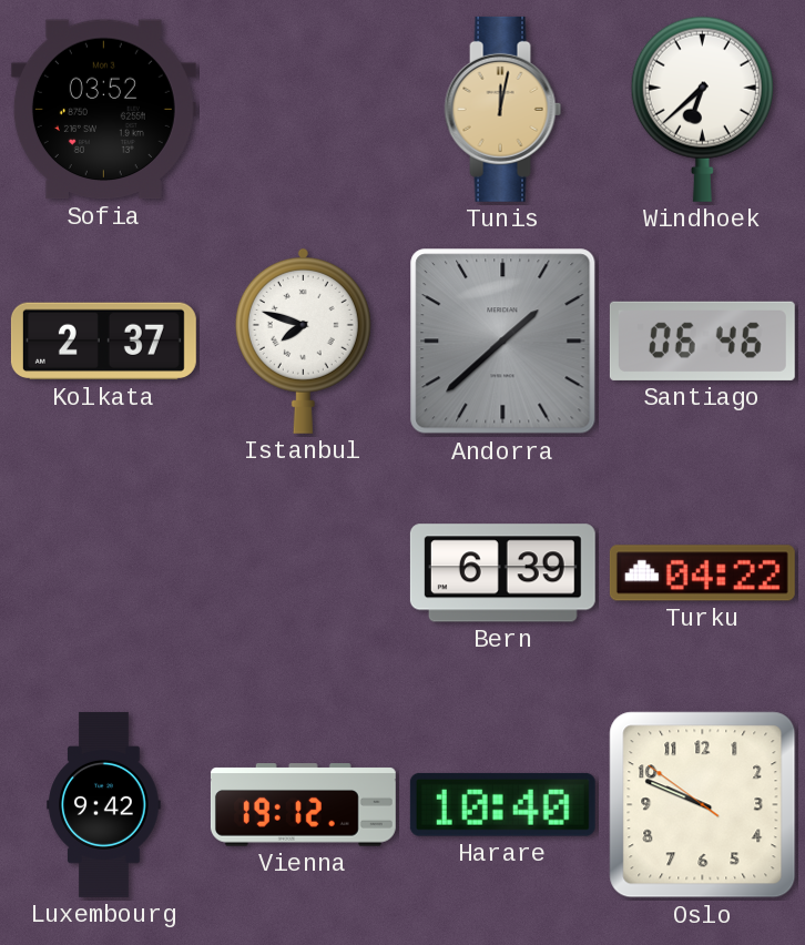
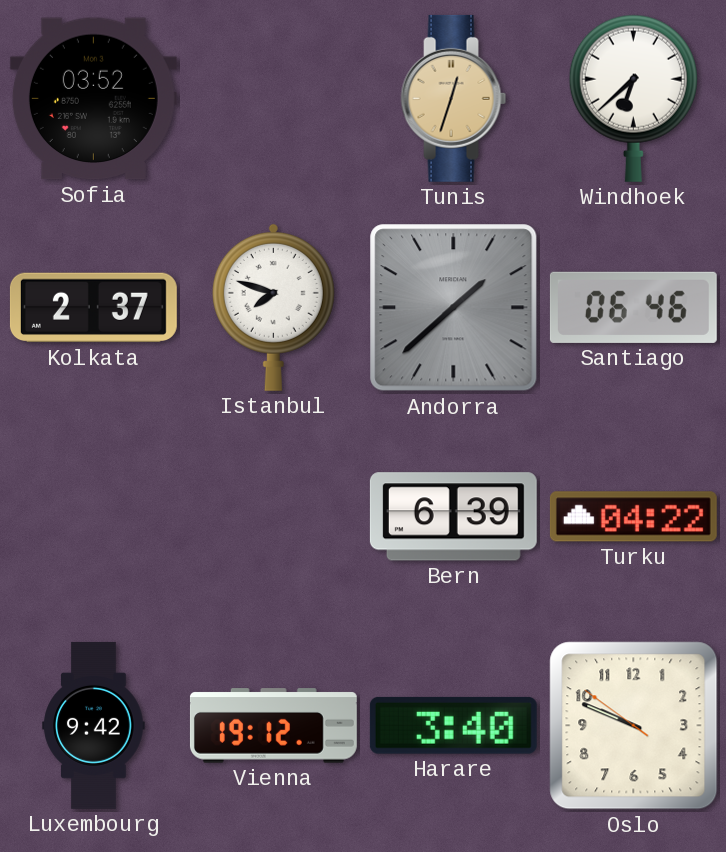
Tunis: 12:02 -> 12:33 (454, 98)
Harare: 10:40 -> 3:40 (453, 725)
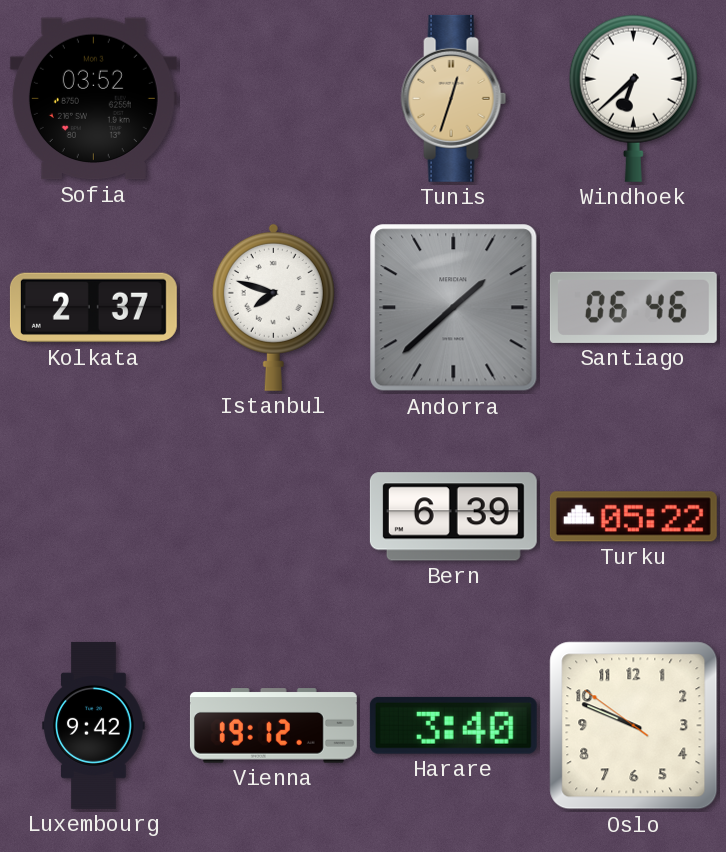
Turku: 04:22 -> 05:22 (633, 517)
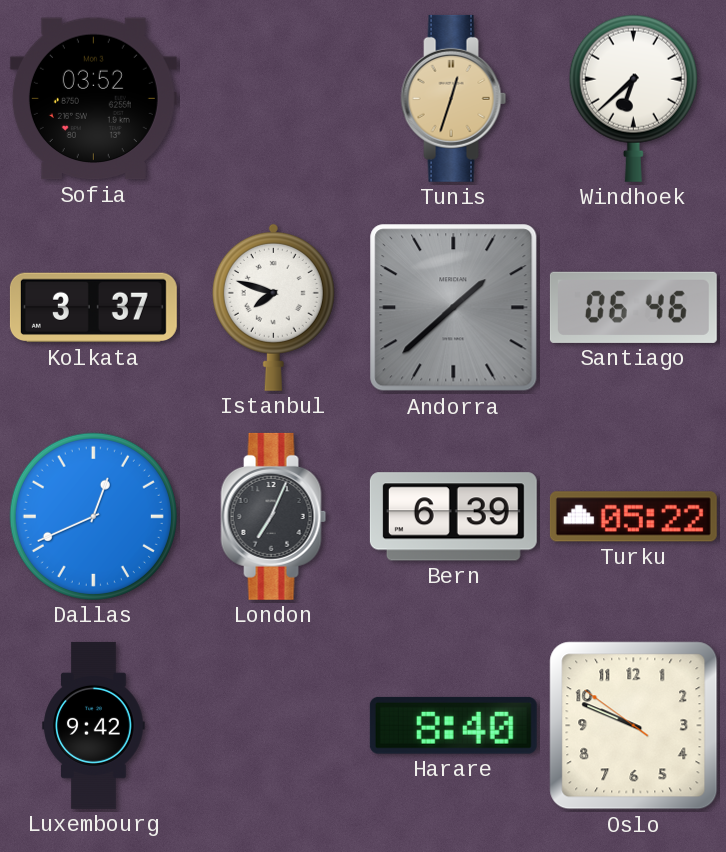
Kolkata: 2:37 -> 3:37 (93, 308)
Dallas: none -> 12:41 (93, 516)
London: none -> 7:04 (274, 516)
Vienna: 19:12 -> none (273, 726)
Harare: 3:40 -> 8:40 (453, 725)
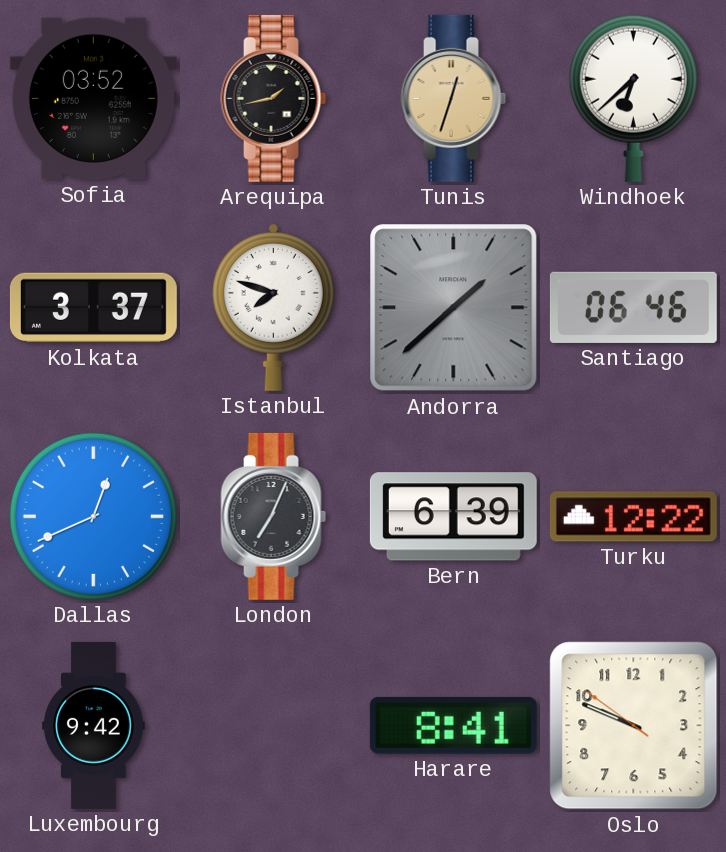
Arequipa: none -> 1:43 (274, 98)
Turku: 05:22 -> 12:22 (633, 517)
Harare: 8:40 -> 8:41 (453, 725)
